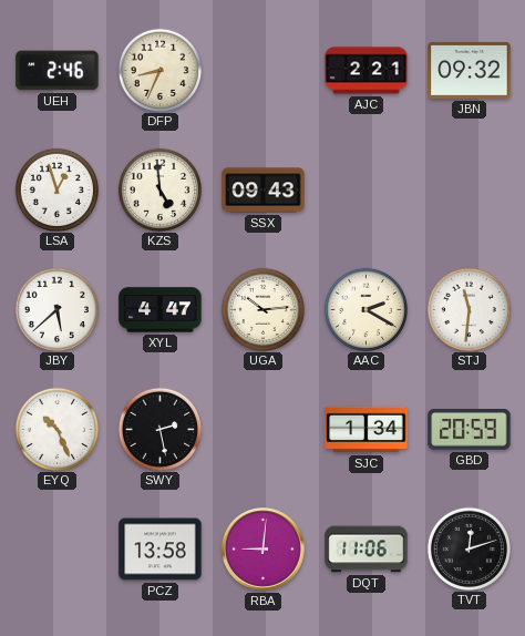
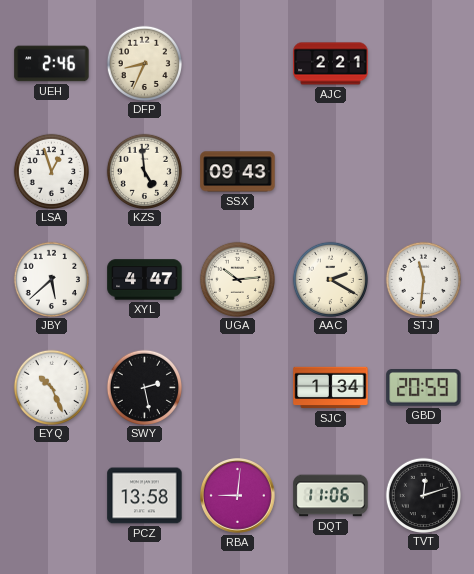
JBN: 09:32 -> none (470, 70)
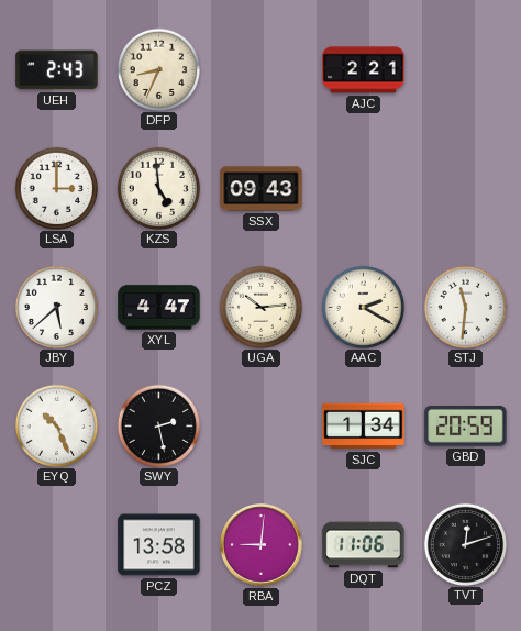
UEH: 2:46 -> 2:43 (57, 70)
LSA: 12:57 -> 3:00 (56, 188)
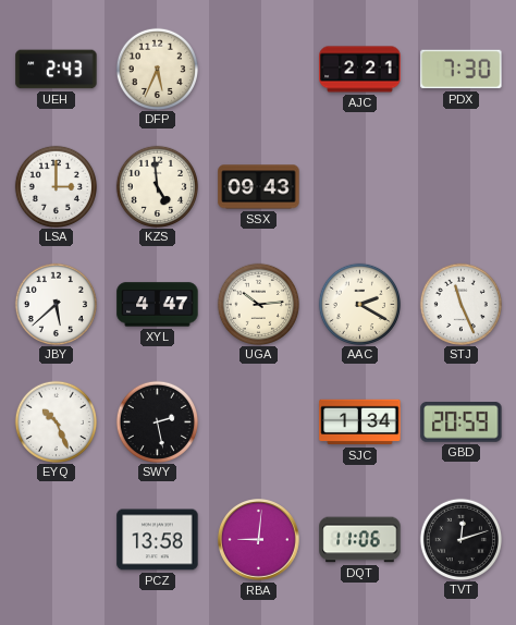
DFP: 8:34 -> 5:34 (157, 69)
PDX: none -> 7:30 (462, 70)
STJ: 11:31 -> 11:26 (460, 304)
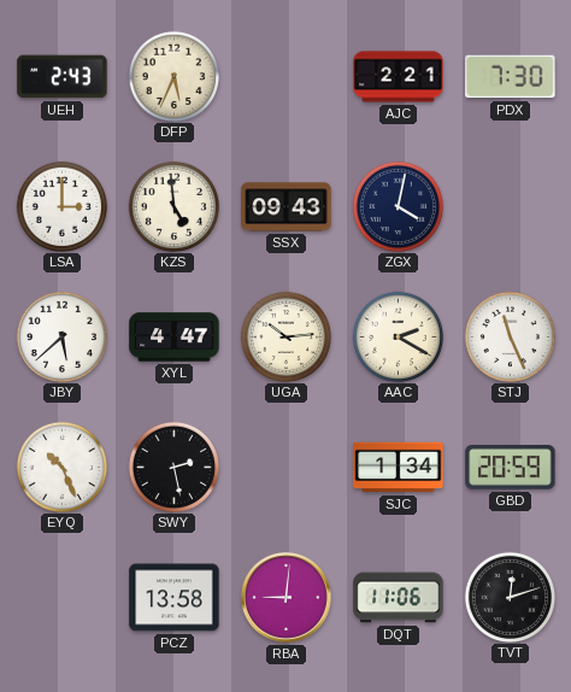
ZGX: none -> 4:02 (398, 206)
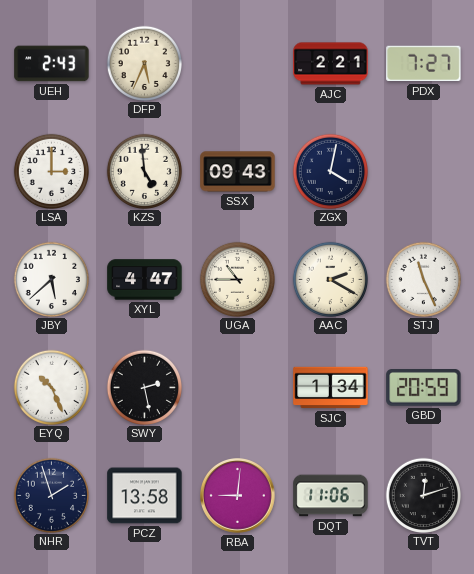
PDX: 7:30 -> 7:27 (424, 64)
UGA: 10:14 -> 10:45 (237, 279)
NHR: none -> 1:57 (51, 495)
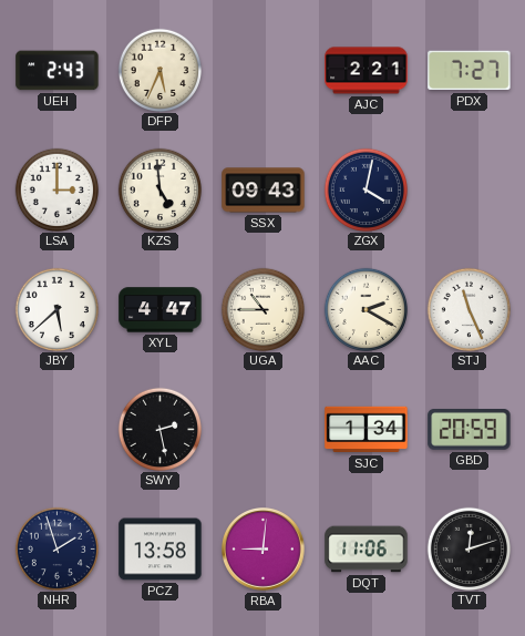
EYQ: 10:26 -> none (51, 387)
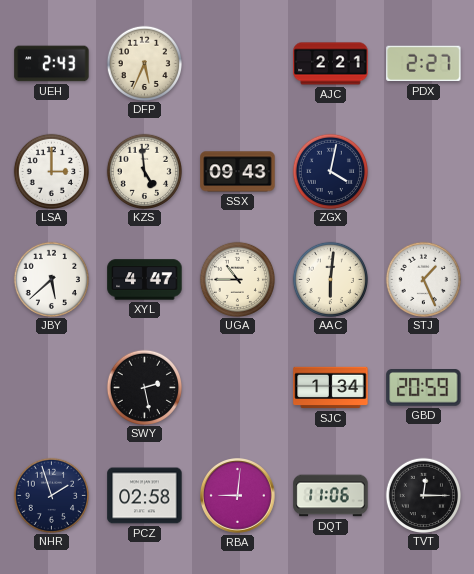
PDX: 7:27 -> 2:27 (424, 64)
AAC: 2:20 -> 6:01 (330, 279)
STJ: 11:26 -> 1:26 (423, 279)
PCZ: 13:58 -> 02:58 (145, 496)
TVT: 12:12 -> 12:15 (423, 495)
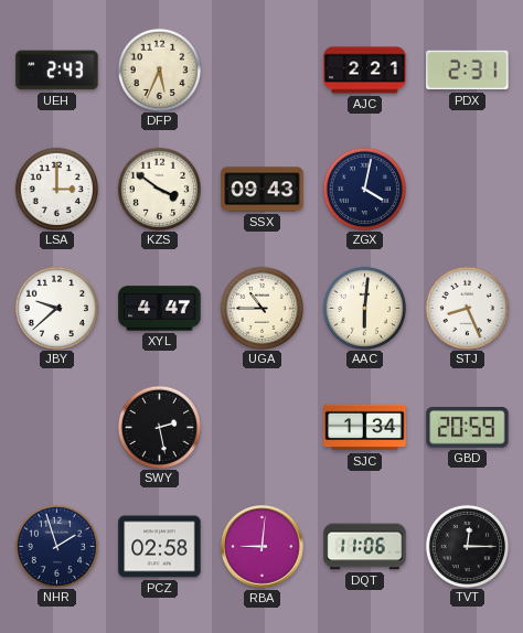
PDX: 2:27 -> 2:31 (468, 71)
KZS: 4:59 -> 3:51 (159, 189)
JBY: 5:38 -> 9:38 (56, 308)
STJ: 1:26 -> 8:26 (467, 308)
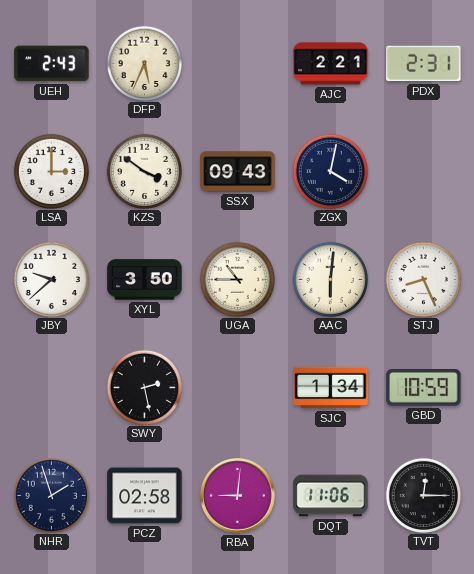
XYL: 4:47 -> 3:50 (145, 280)
GBD: 20:59 -> 10:59 (424, 388)
